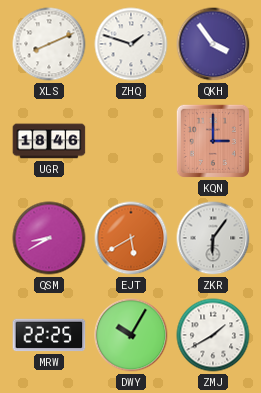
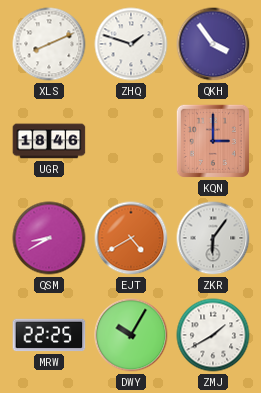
EJT: 5:40 -> 4:40 (131, 238)
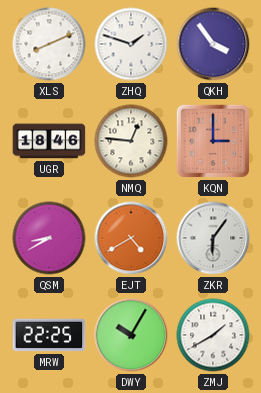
NMQ: none -> 12:46 (131, 141)
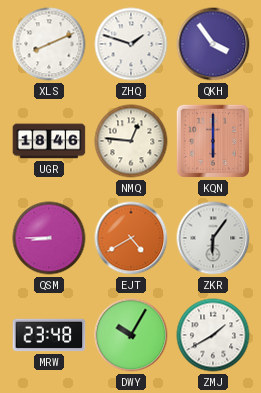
KQN: 3:00 -> 6:00 (213, 141)
QSM: 8:40 -> 8:45 (49, 238)
MRW: 22:25 -> 23:48 (49, 335)
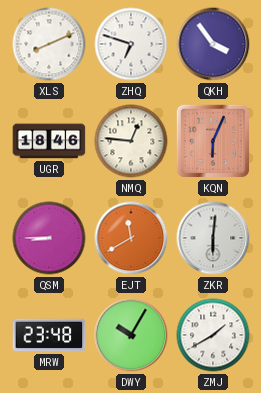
ZHQ: 1:48 -> 6:48 (131, 44)
KQN: 6:00 -> 6:04 (213, 141)
EJT: 4:40 -> 11:40 (131, 238)
ZKR: 6:06 -> 6:01 (213, 238)
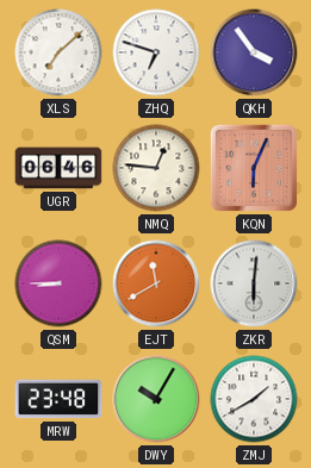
XLS: 8:11 -> 7:08 (58, 52)
UGR: 18:46 -> 06:46 (58, 168)
